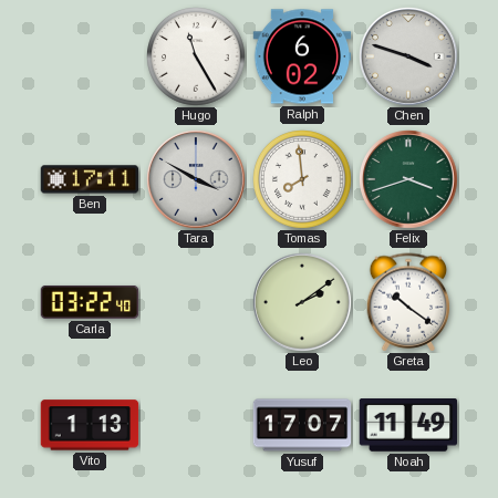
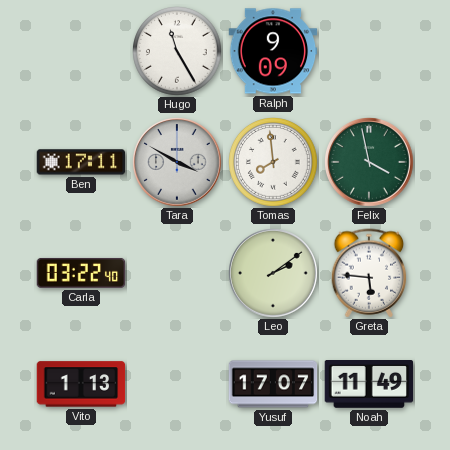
Ralph: 6:02 -> 9:09 (273, 51)
Chen: 3:48 -> none (409, 58)
Felix: 3:42 -> 3:58 (370, 163)
Greta: 10:21 -> 5:46 (369, 273)
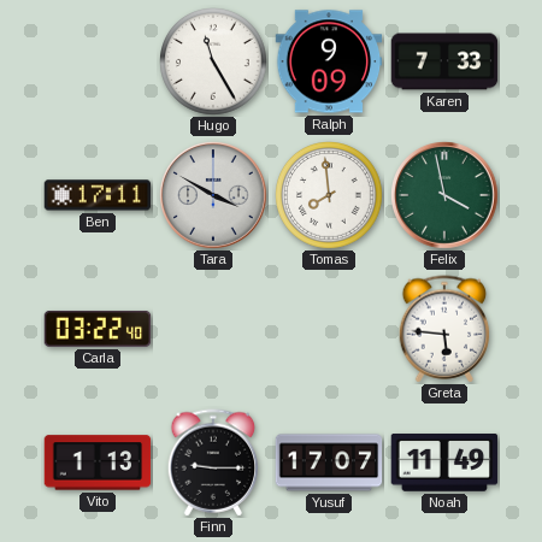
Karen: none -> 7:33 (444, 61)
Leo: 2:09 -> none (274, 274)
Finn: none -> 9:15 (213, 463)
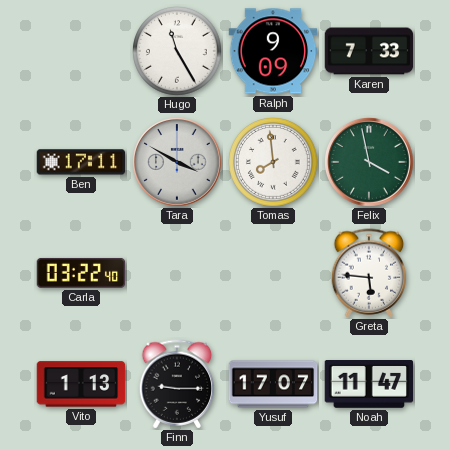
Noah: 11:49 -> 11:47 (369, 385)
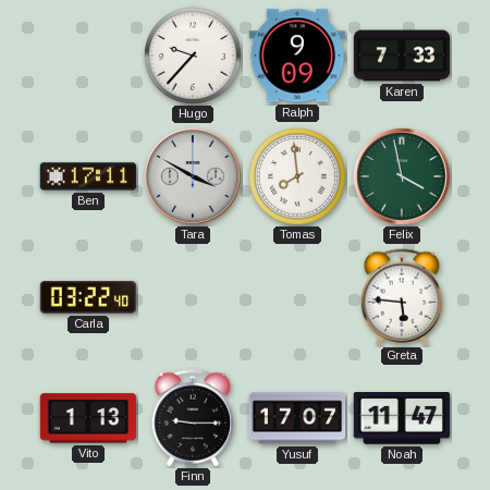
Hugo: 11:25 -> 9:37 (194, 57)
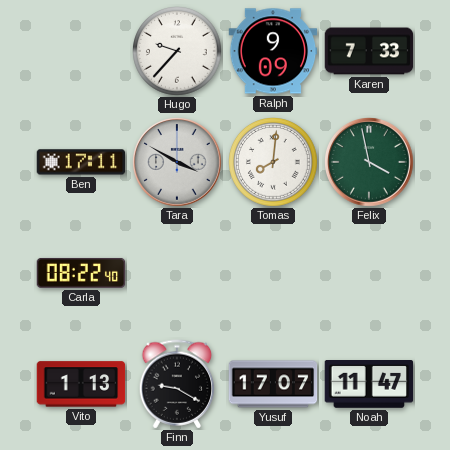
Tomas: 7:59 -> 8:01 (274, 163)
Carla: 03:22 -> 08:22 (81, 273)
Greta: 5:46 -> none (402, 297)
Finn: 9:15 -> 9:20 (177, 384)
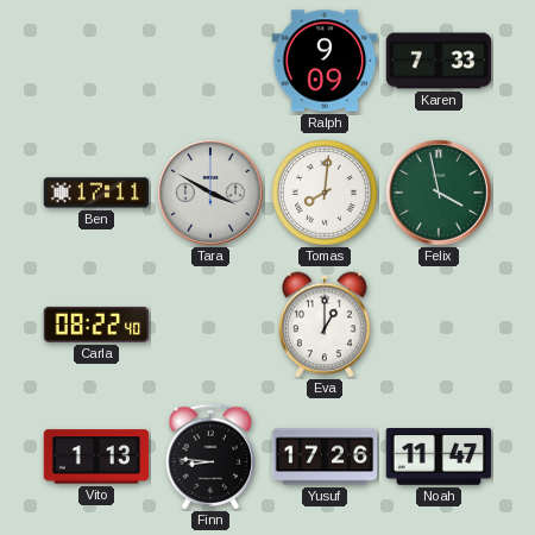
Hugo: 9:37 -> none (178, 52)
Eva: none -> 1:00 (326, 325)
Finn: 9:20 -> 8:46 (210, 457)
Yusuf: 17:07 -> 17:26 (325, 457)
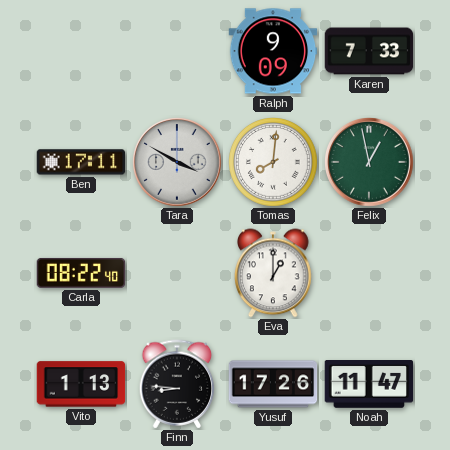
Felix: 3:58 -> 12:58 (370, 163)
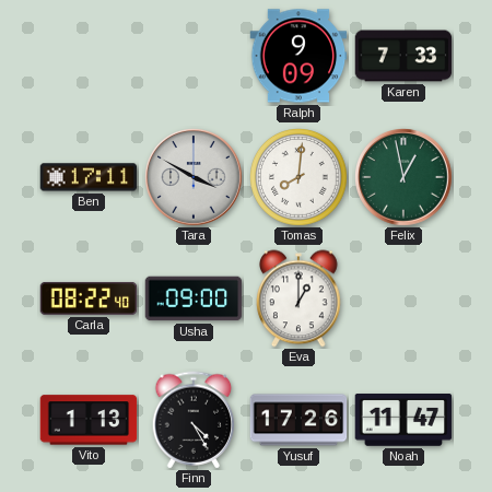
Usha: none -> 09:00 (194, 298)
Finn: 8:46 -> 4:25 (194, 420)
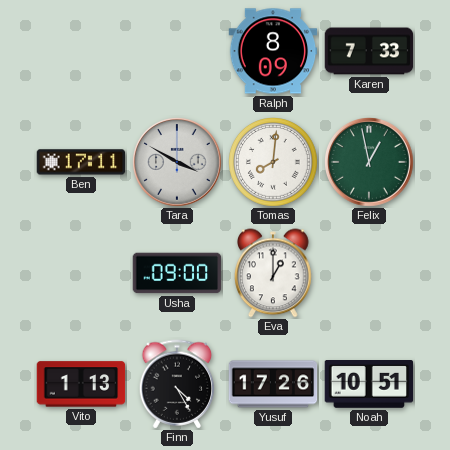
Ralph: 9:09 -> 8:09 (273, 51)
Carla: 08:22 -> none (89, 298)
Noah: 11:47 -> 10:51 (369, 385)
